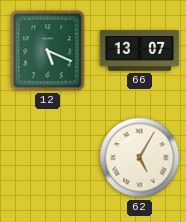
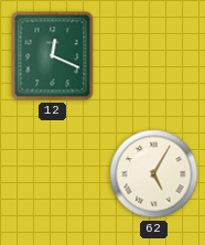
12: 5:19 -> 12:19 (53, 56)
66: 13:07 -> none (140, 51)
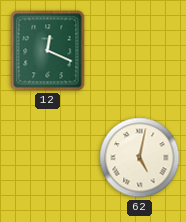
62: 5:05 -> 5:02 (140, 158)
